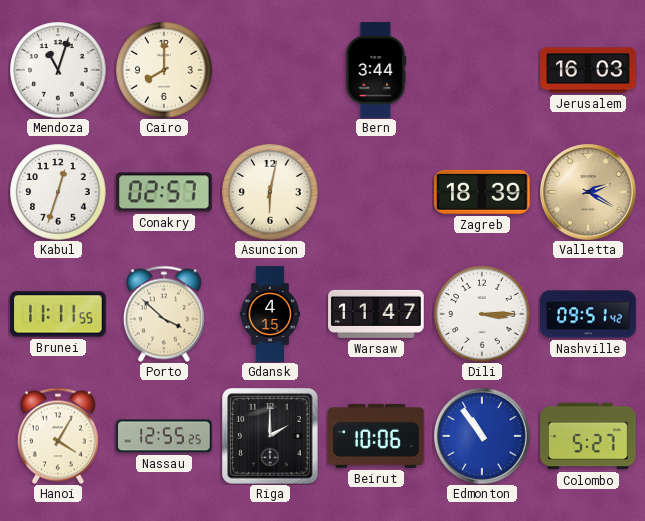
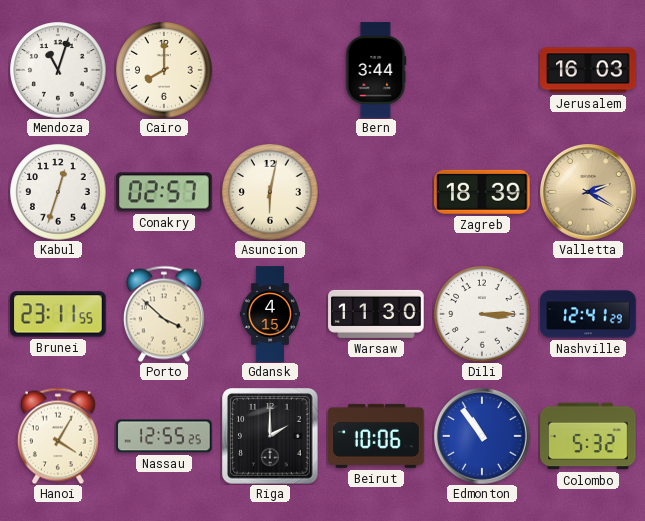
Brunei: 11:11 -> 23:11 (58, 314)
Warsaw: 11:47 -> 11:30 (376, 314)
Nashville: 09:51 -> 12:41 (588, 314)
Colombo: 5:27 -> 5:32 (588, 436)
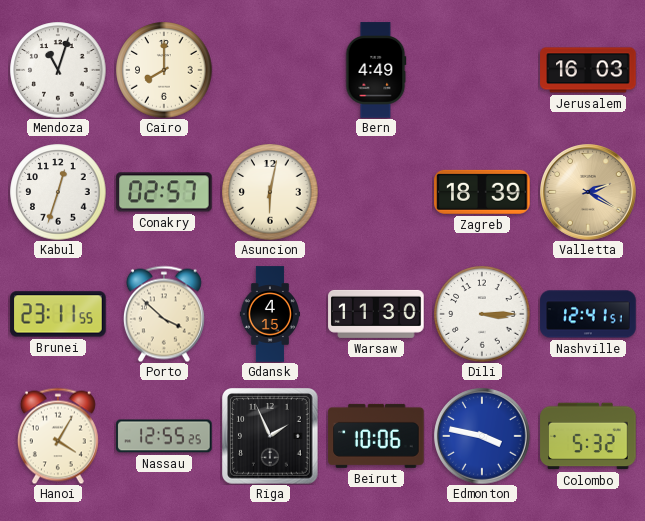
Bern: 3:44 -> 4:49 (376, 70)
Nashville: 12:41:29 -> 12:41:51 (588, 314)
Riga: 2:00 -> 1:56 (270, 436)
Edmonton: 10:54 -> 3:47 (483, 437)
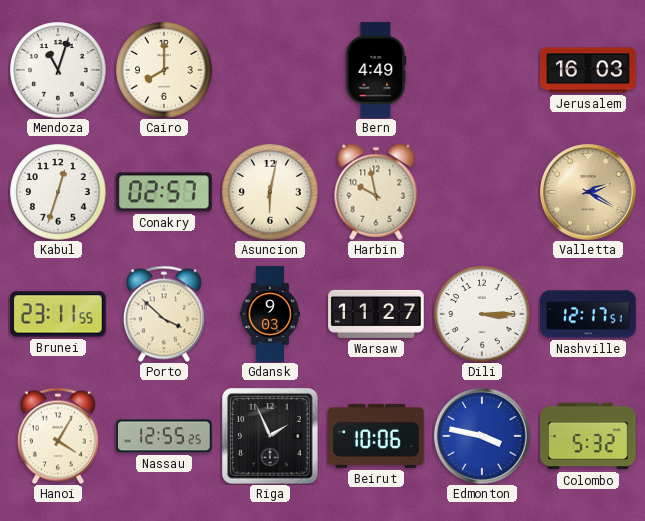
Harbin: none -> 9:58 (376, 192)
Zagreb: 18:39 -> none (482, 192)
Gdansk: 4:15 -> 9:03 (270, 314)
Warsaw: 11:30 -> 11:27 (376, 314)
Nashville: 12:41 -> 12:17 (588, 314)
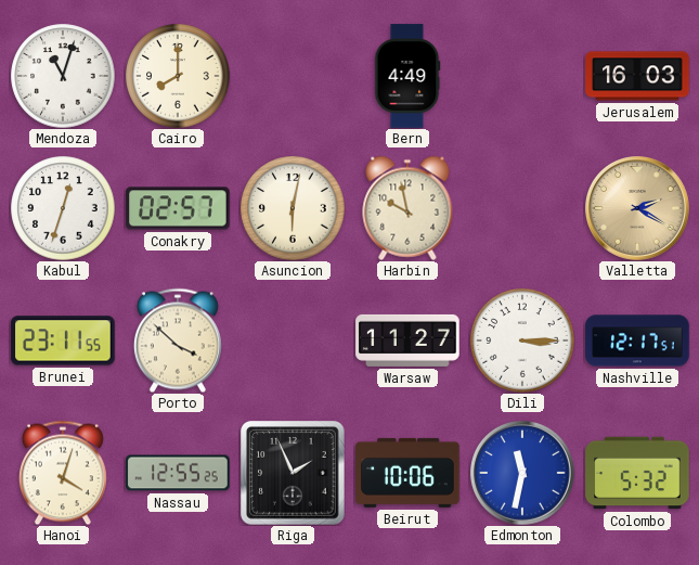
Gdansk: 9:03 -> none (270, 314)
Hanoi: 4:05 -> 4:03 (63, 473)
Edmonton: 3:47 -> 11:32 (523, 474)
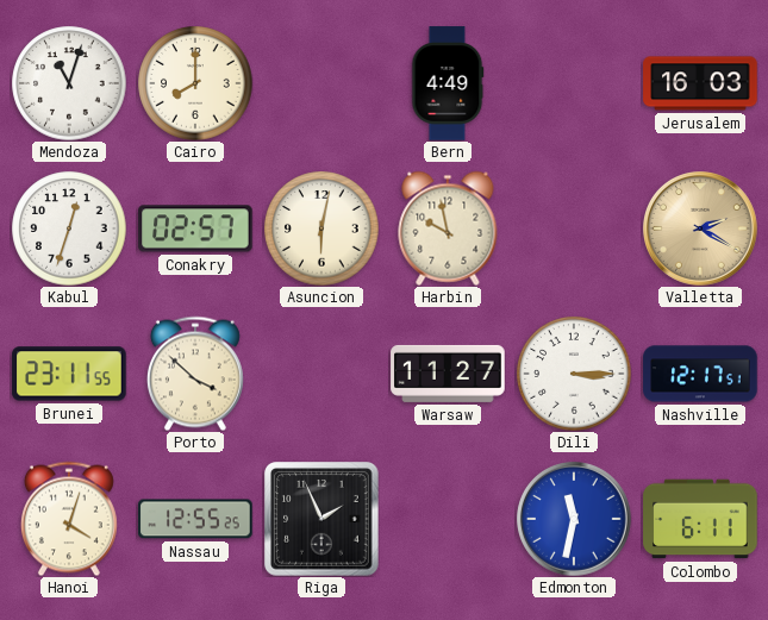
Beirut: 10:06 -> none (407, 473)
Colombo: 5:32 -> 6:11 (700, 519)
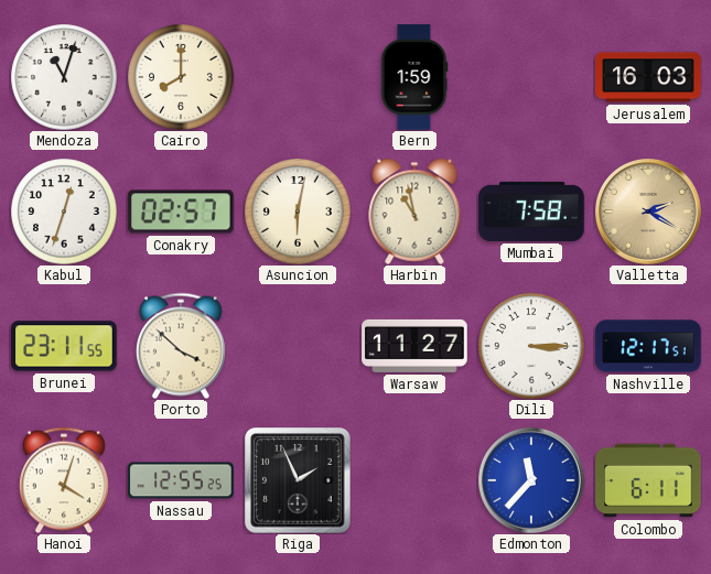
Bern: 4:49 -> 1:59 (414, 77)
Harbin: 9:58 -> 10:58 (414, 212)
Mumbai: none -> 7:58 (531, 212)
Edmonton: 11:32 -> 11:37 (532, 481)
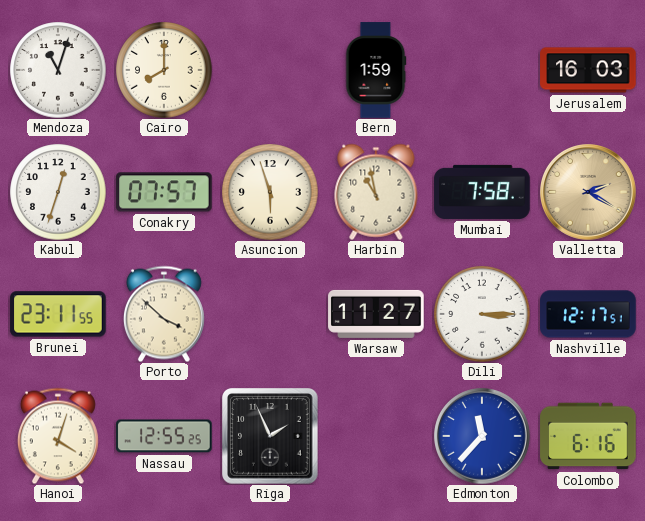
Conakry: 02:57 -> 07:57 (164, 192)
Asuncion: 6:02 -> 5:57 (270, 192)
Colombo: 6:11 -> 6:16 (588, 436)
